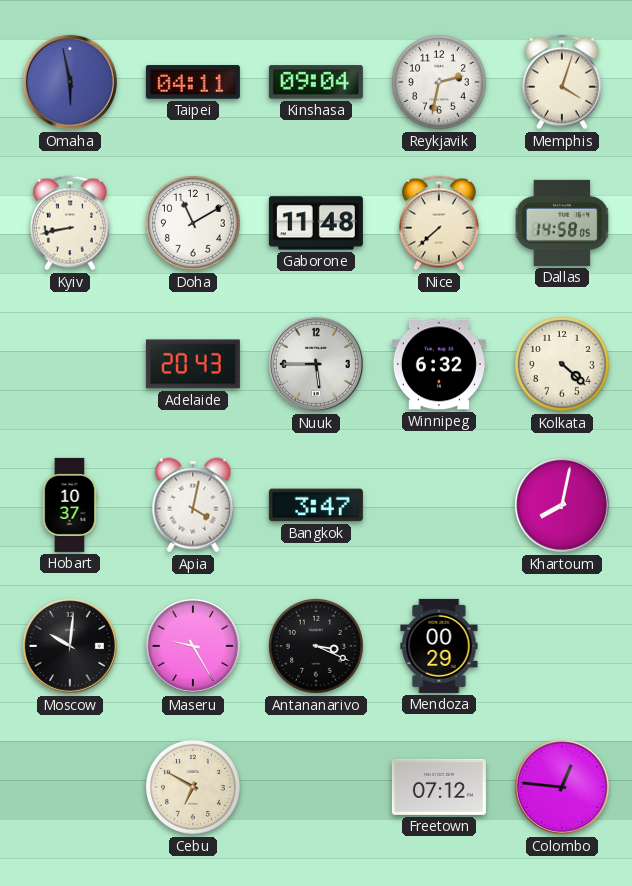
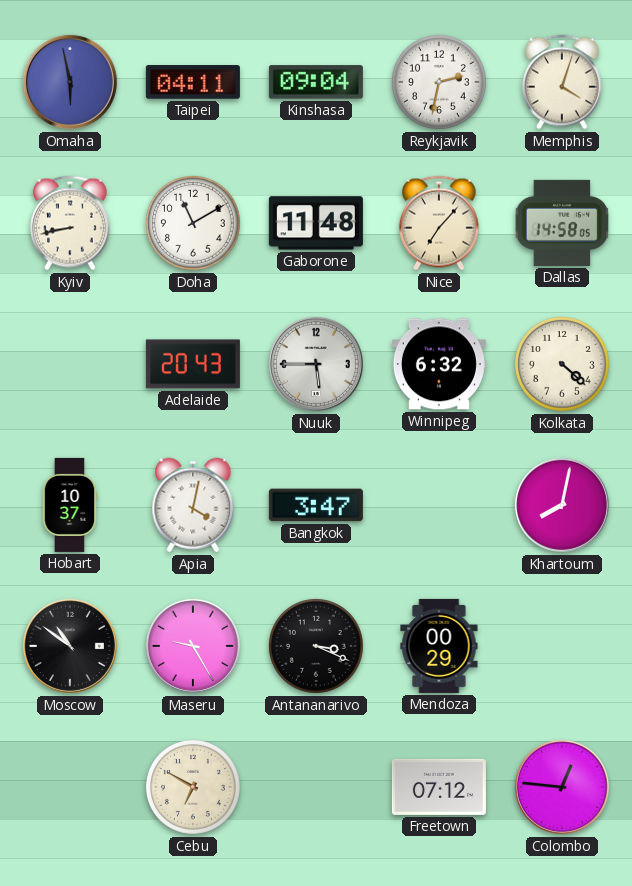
Nice: 7:38 -> 7:07 (439, 223)
Moscow: 10:01 -> 10:51 (70, 646)
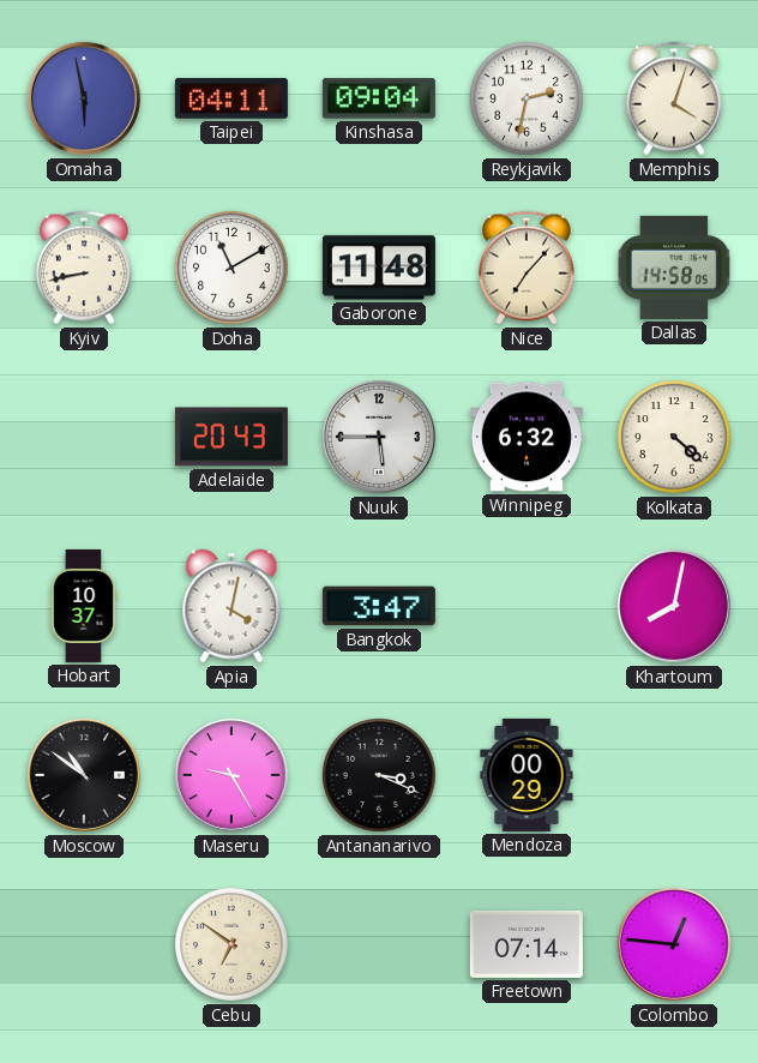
Cebu: 6:50 -> 6:51 (231, 944)
Freetown: 07:12 -> 07:14 (527, 944)
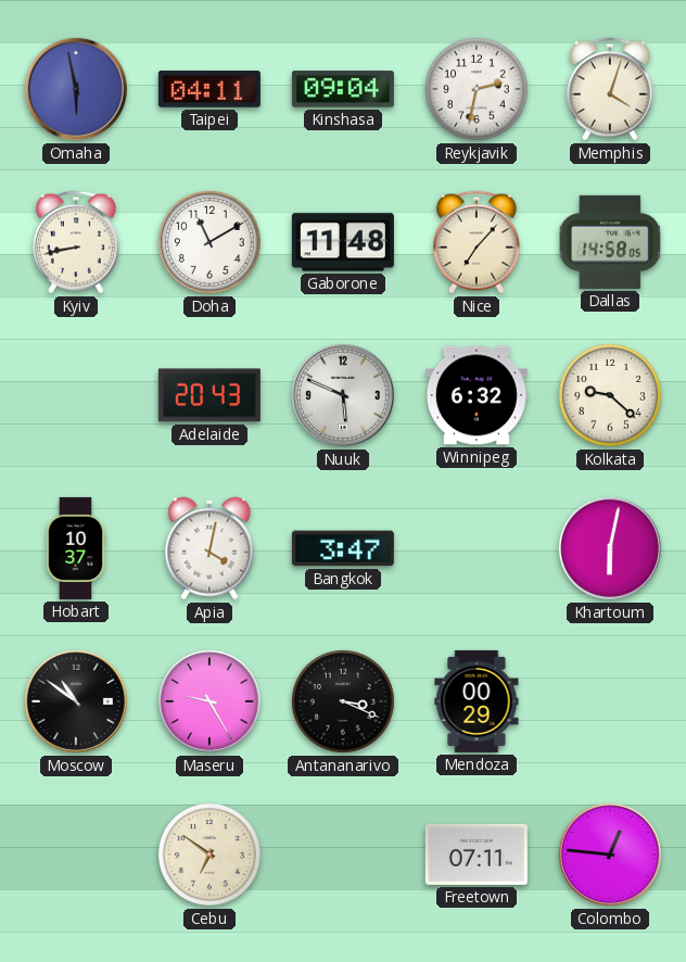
Nuuk: 5:45 -> 5:49 (343, 395)
Kolkata: 4:22 -> 9:22 (610, 395)
Khartoum: 8:02 -> 6:02 (610, 548)
Freetown: 07:14 -> 07:11 (477, 855)
